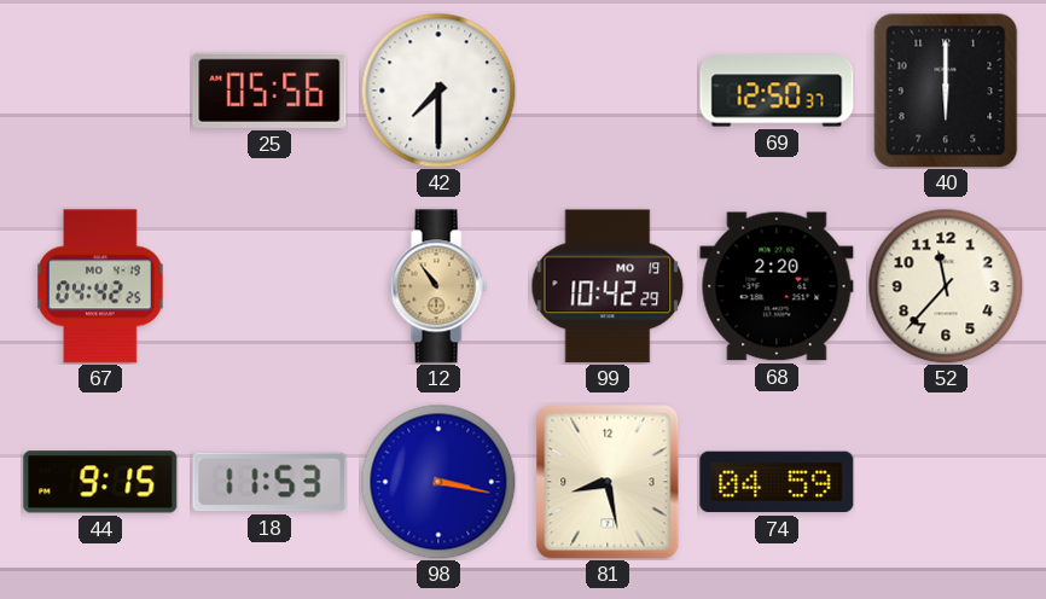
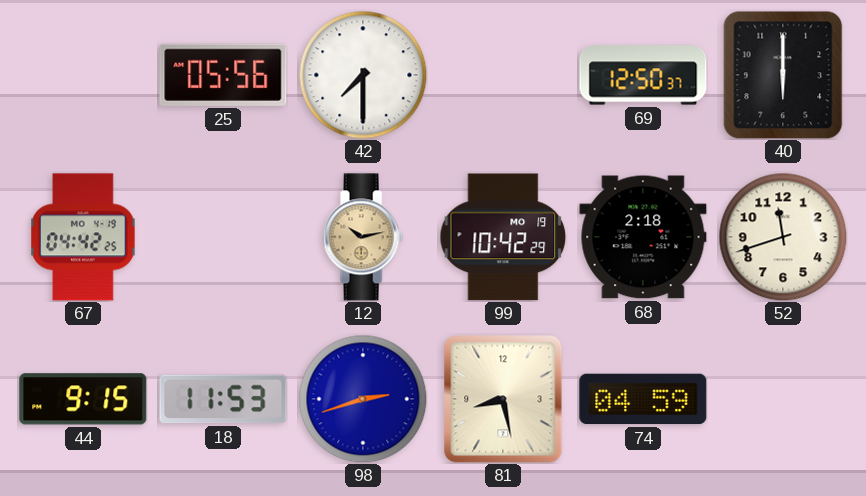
12: 10:54 -> 10:13 (363, 237)
68: 2:20 -> 2:18 (643, 237)
52: 11:37 -> 11:42 (783, 237)
98: 3:17 -> 2:42 (363, 399)
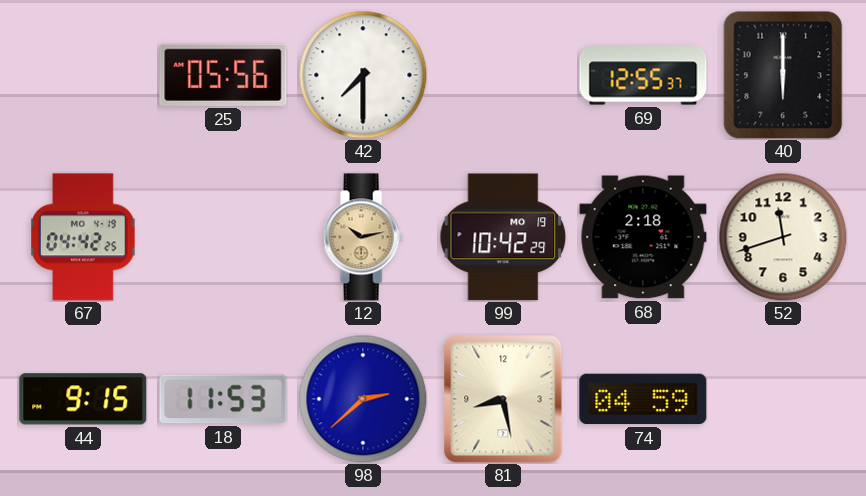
69: 12:50 -> 12:55 (643, 75)
98: 2:42 -> 2:38 (363, 399)
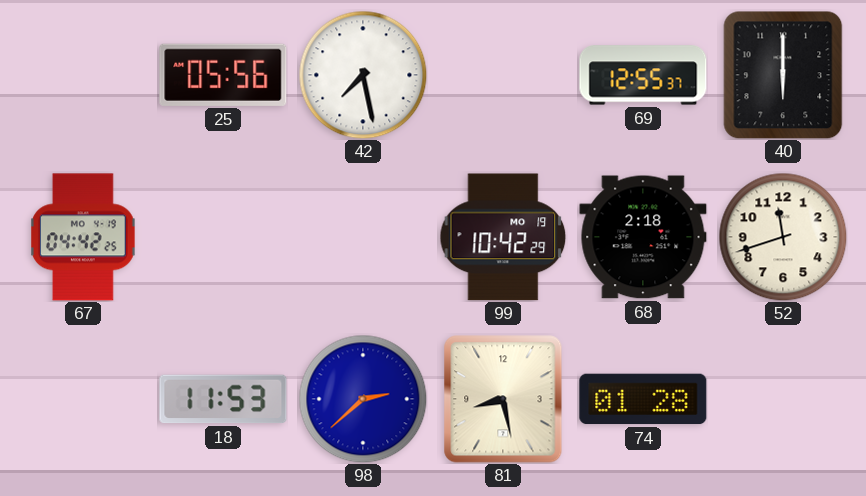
42: 7:30 -> 7:28 (363, 75)
12: 10:13 -> none (363, 237)
44: 9:15 -> none (83, 399)
74: 04:59 -> 01:28 (643, 399)
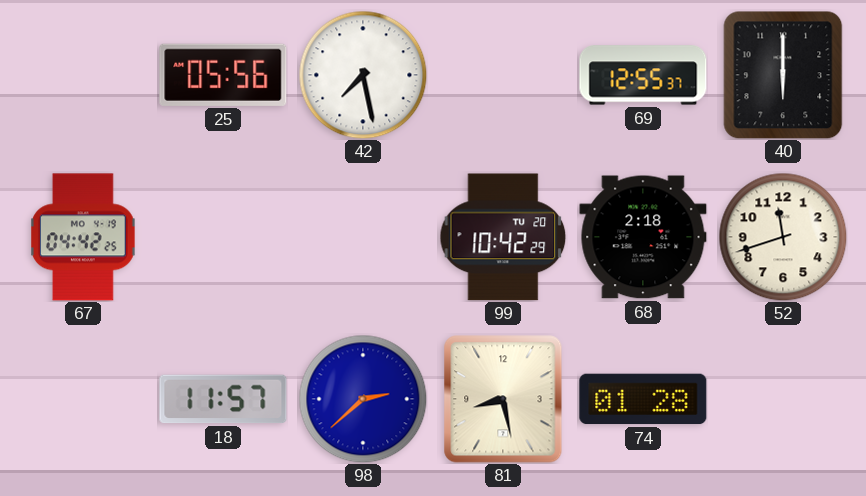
99 date: MO 19 -> TU 20 (503, 237)
18: 11:53 -> 11:57 (223, 399)
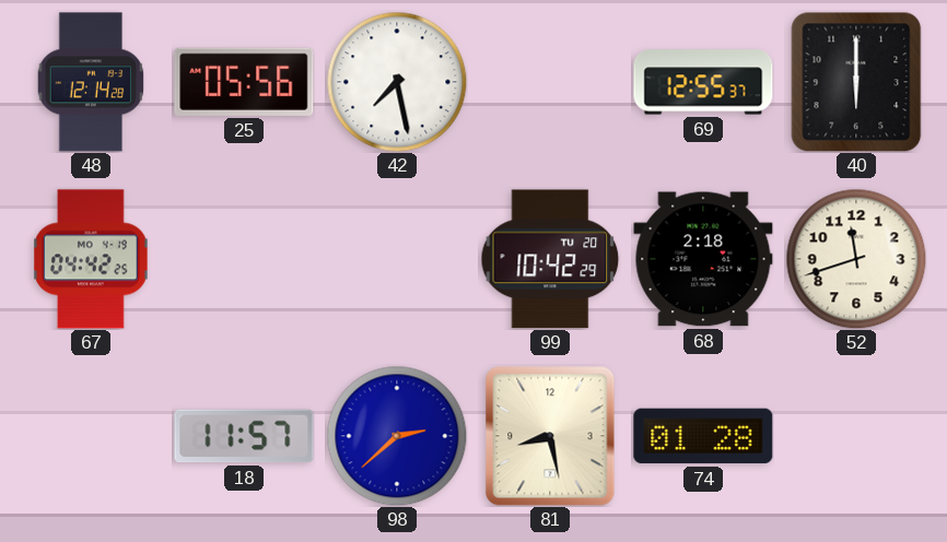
48: none -> 12:14 (91, 82)
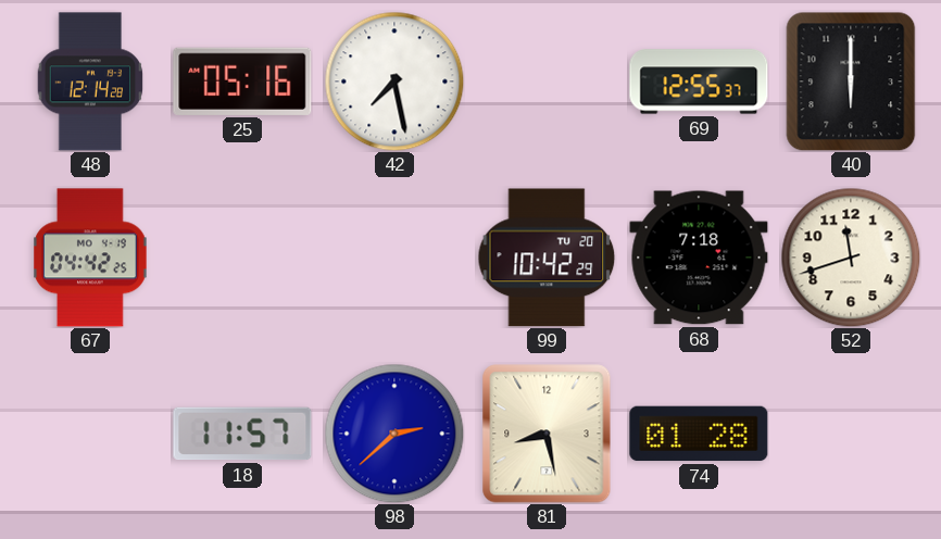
25: 05:56 -> 05:16 (242, 82)
68: 2:18 -> 7:18 (699, 258)
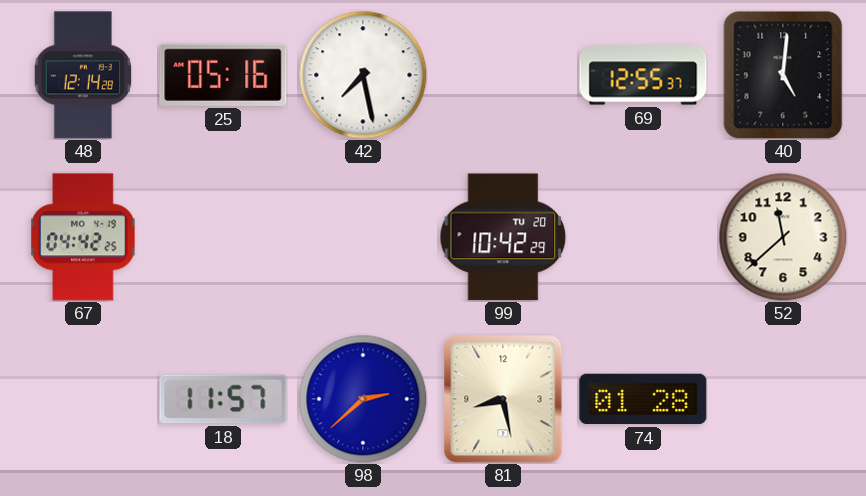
40: 6:00 -> 5:01 (783, 75)
68: 7:18 -> none (699, 258)
52: 11:42 -> 11:38 (783, 237)
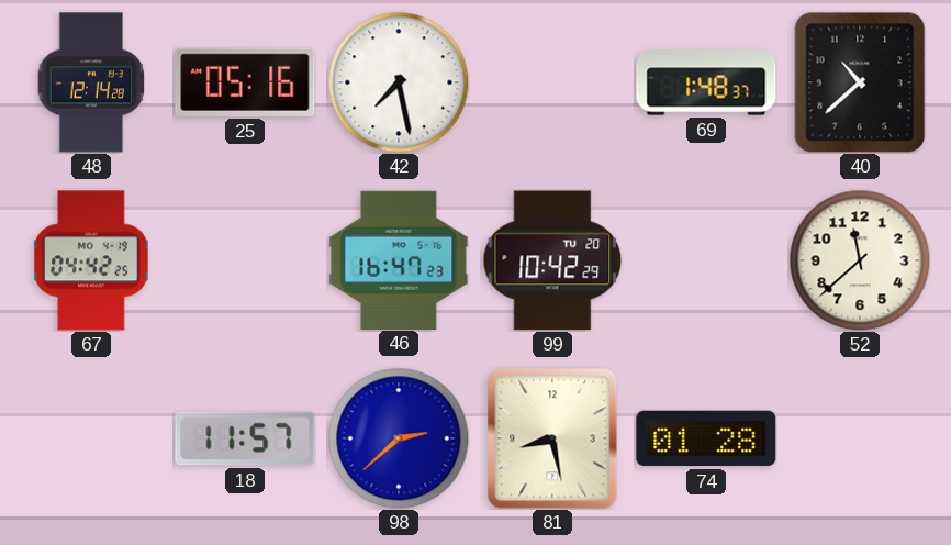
69: 12:55 -> 1:48 (706, 82)
40: 5:01 -> 10:38 (860, 82)
46: none -> 16:47 (399, 259)
